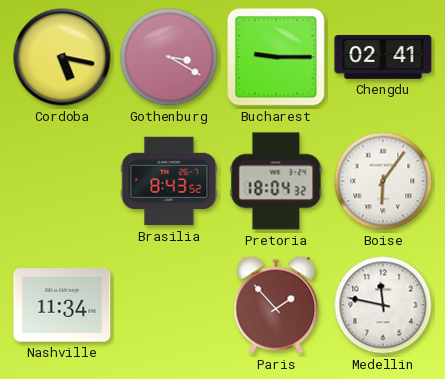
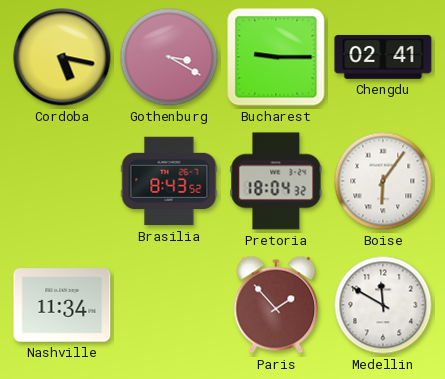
Medellin: 11:47 -> 11:50 (383, 305)
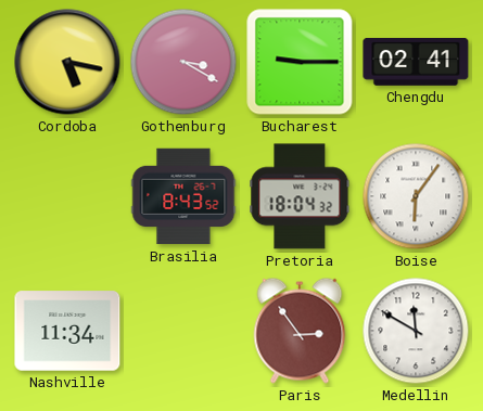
Paris: 1:53 -> 2:54 (300, 331)
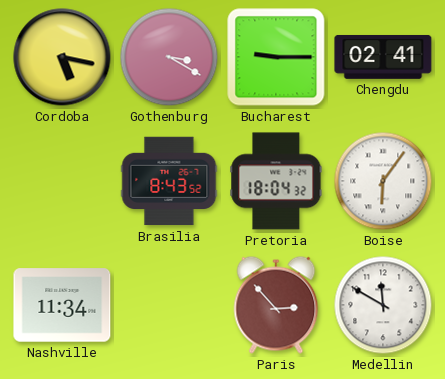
Paris: 2:54 -> 2:53 (276, 305)
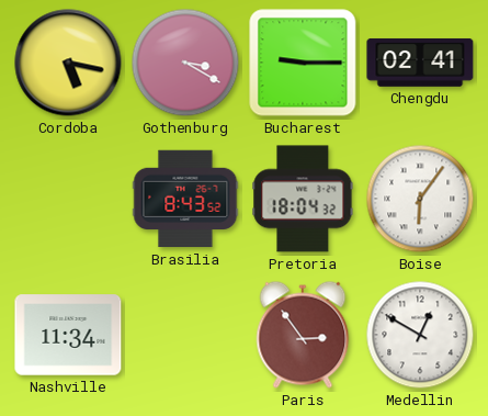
Paris: 2:53 -> 2:54 (303, 335)
Medellin: 11:50 -> 12:50 (420, 335)
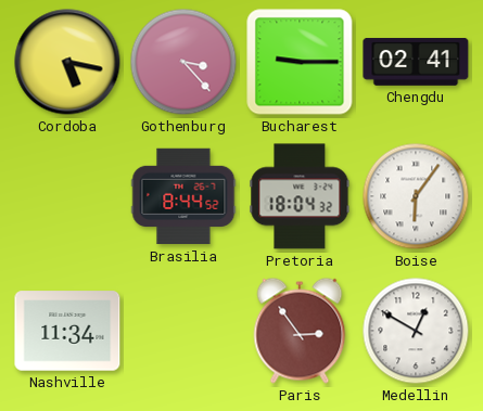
Gothenburg: 3:20 -> 3:23 (183, 62)
Brasilia: 8:43 -> 8:44 (183, 196)
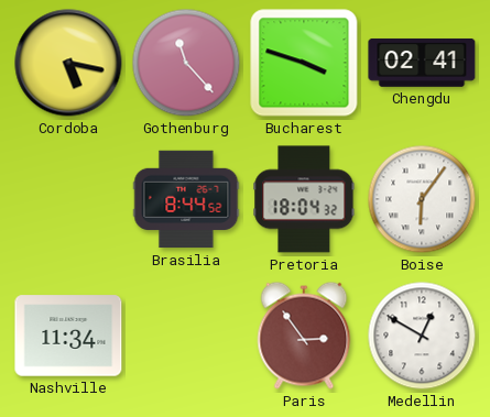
Gothenburg: 3:23 -> 11:23 (186, 63)
Bucharest: 9:15 -> 3:48 (304, 63)
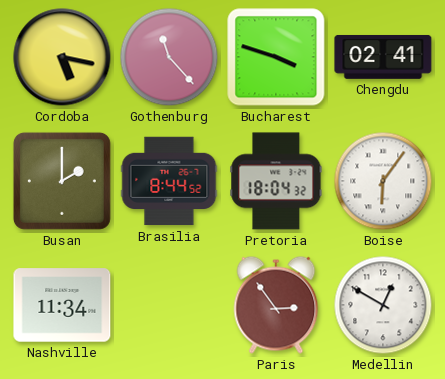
Busan: none -> 2:00 (62, 181)
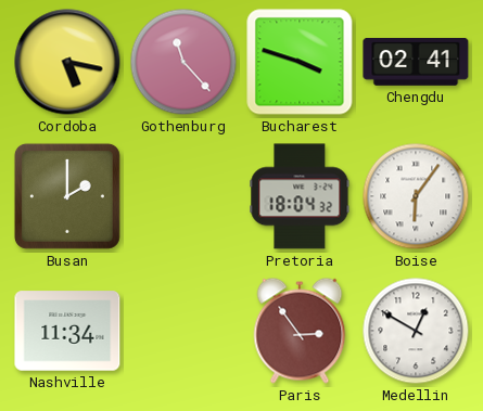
Brasilia: 8:44 -> none (169, 181)
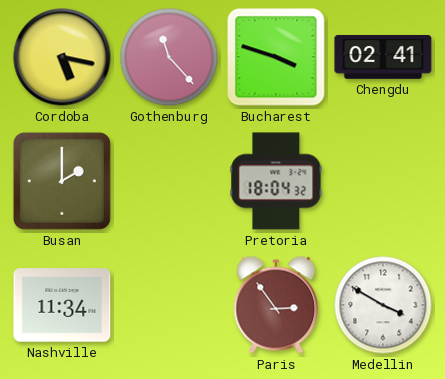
Boise: 6:06 -> none (416, 196)
Medellin: 12:50 -> 3:50 (383, 305)
